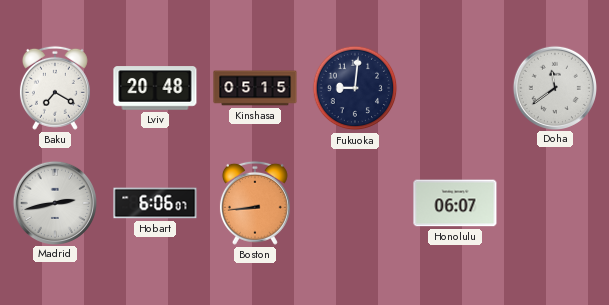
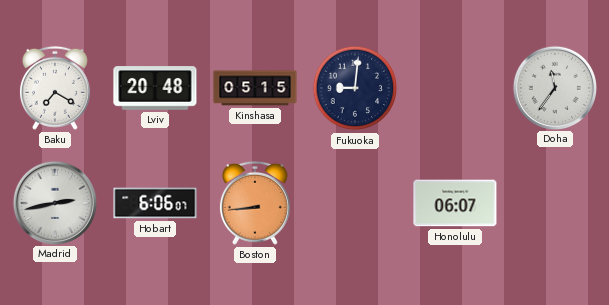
Doha: 11:39 -> 11:36 (554, 87)
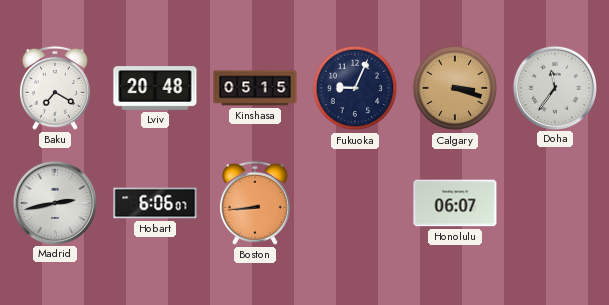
Fukuoka: 9:01 -> 9:04 (355, 88)
Calgary: none -> 3:18 (455, 88)
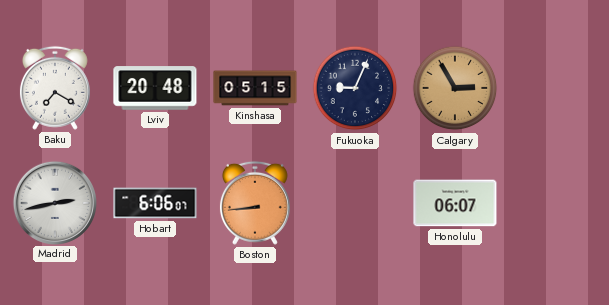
Calgary: 3:18 -> 2:55 (455, 88)
Doha: 11:36 -> none (554, 87)
